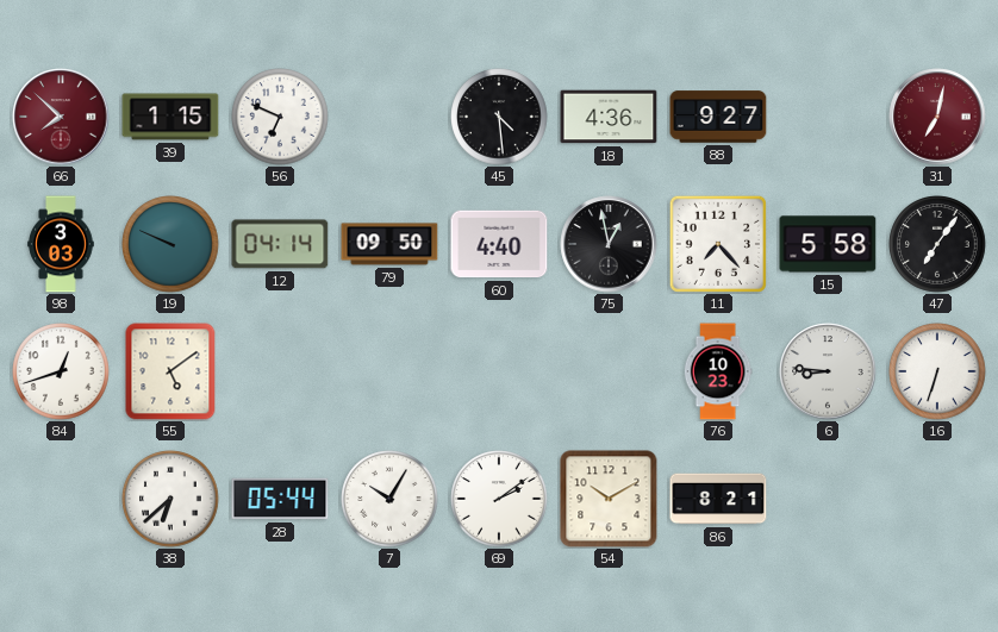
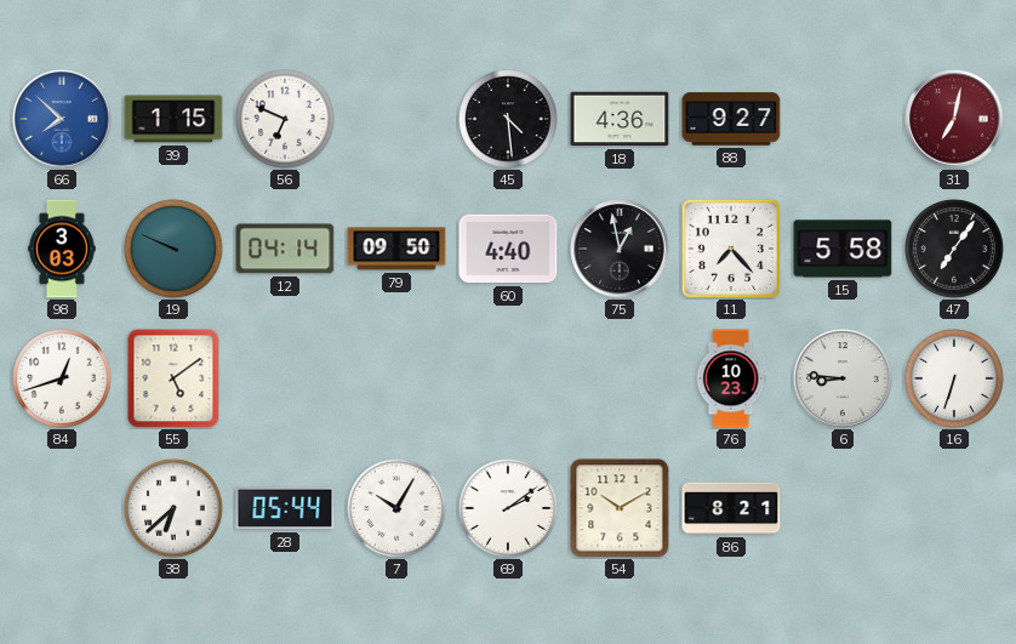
66 dial: burgundy -> blue (62, 119)
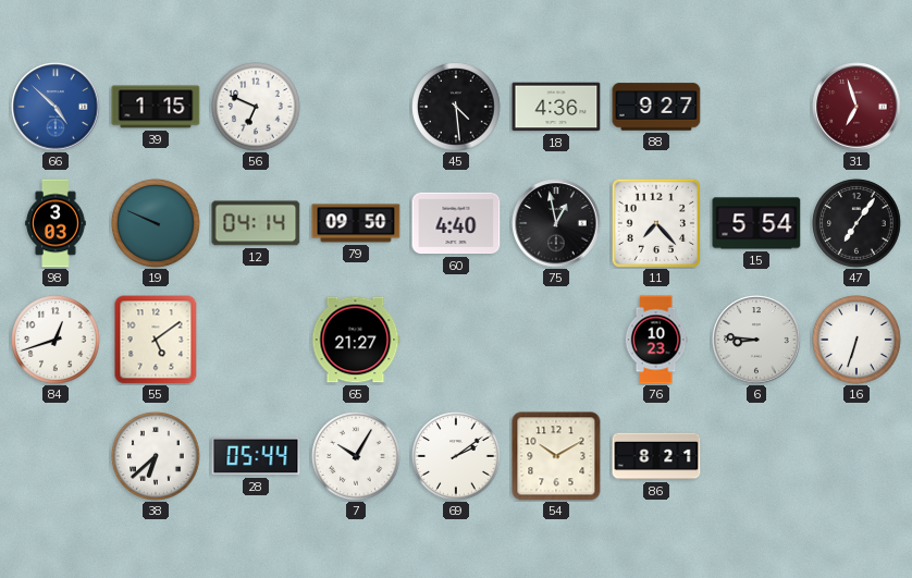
66: 7:52 -> 4:52 (56, 107)
31: 7:02 -> 6:57 (856, 107)
15: 5:58 -> 5:54 (756, 223)
65: none -> 21:27 (356, 340)
